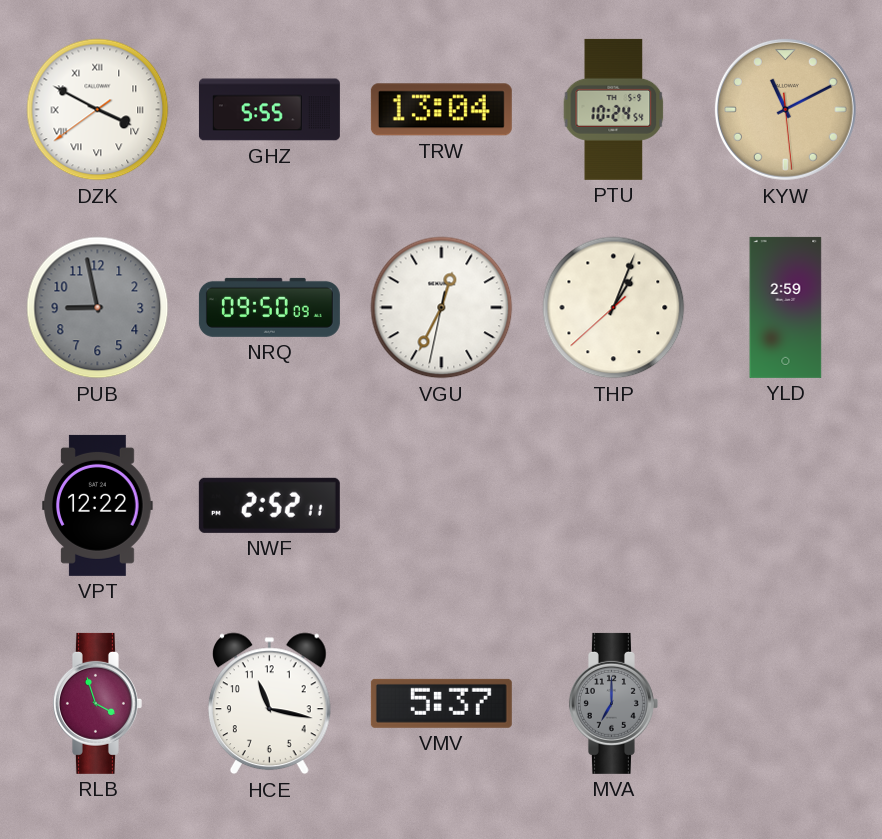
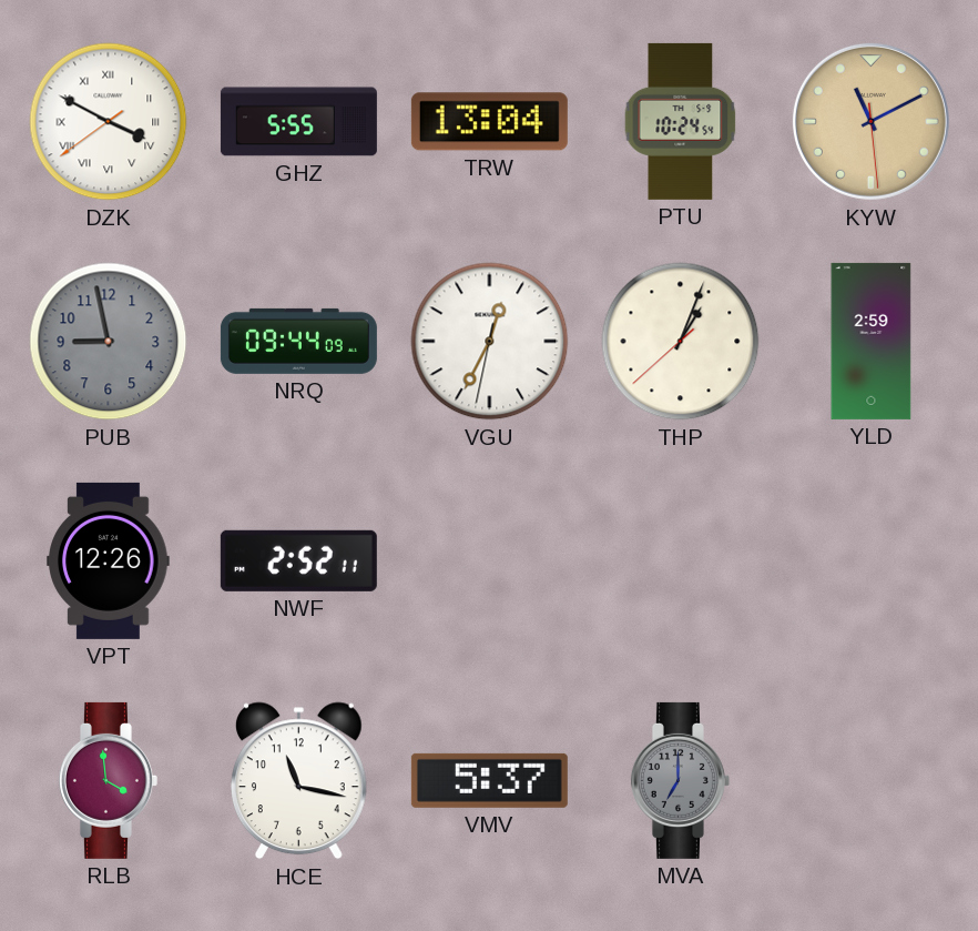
NRQ: 09:50 -> 09:44 (298, 341)
VPT: 12:22 -> 12:26 (109, 560)
RLB: 3:57 -> 3:59 (108, 780)
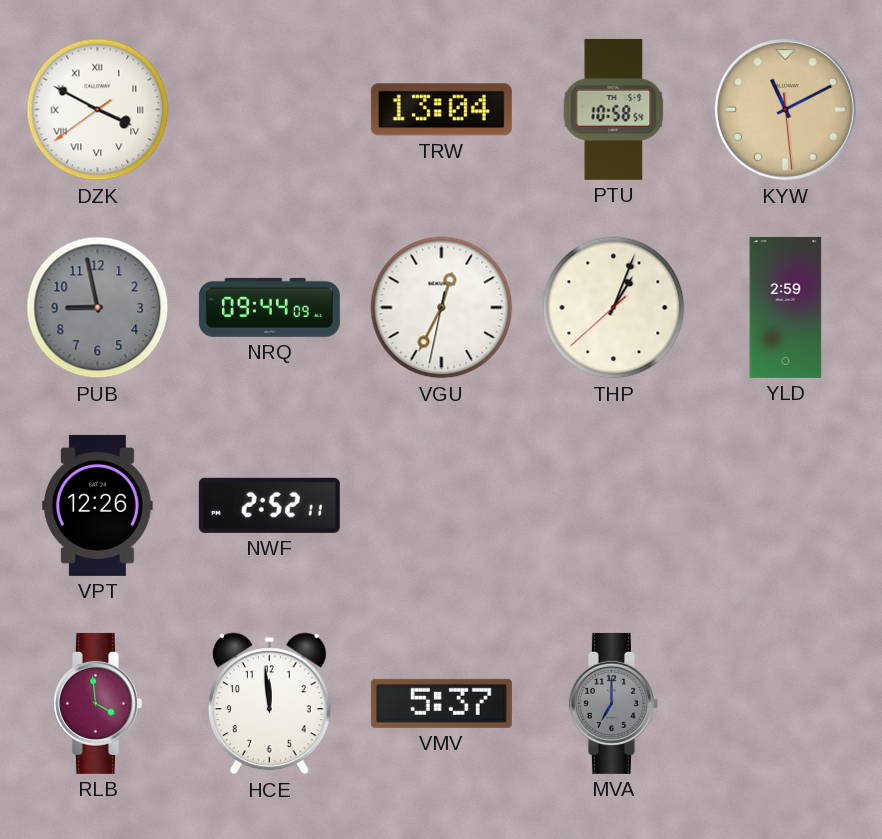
GHZ: 5:55 -> none (298, 122)
PTU: 10:24 -> 10:58 (614, 109)
HCE: 11:17 -> 11:59 (269, 704)
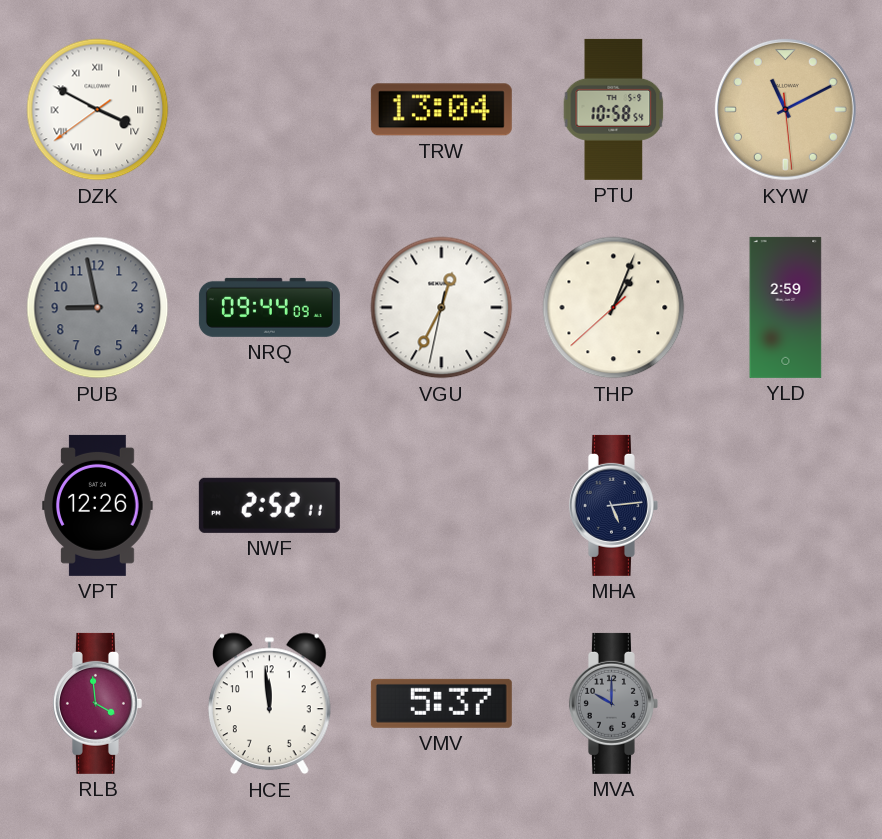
MHA: none -> 5:14 (613, 505)
MVA: 7:00 -> 10:00 (613, 703)
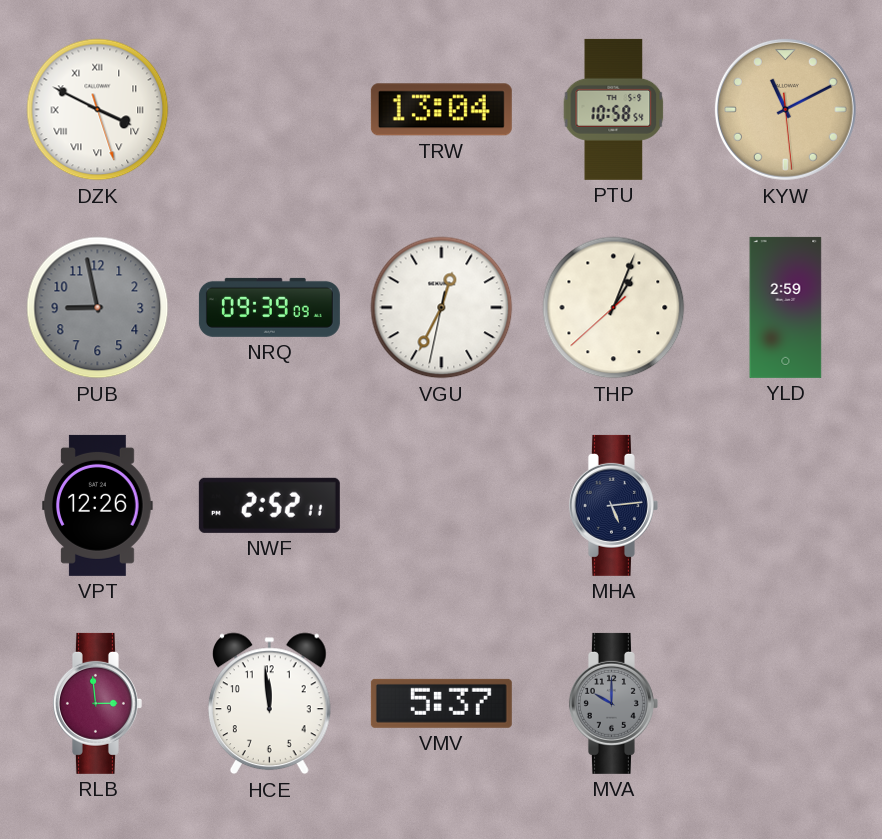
DZK: 3:49:39 -> 3:49:27 (98, 110)
NRQ: 09:44 -> 09:39 (269, 307)
RLB: 3:59 -> 2:59 (97, 703)
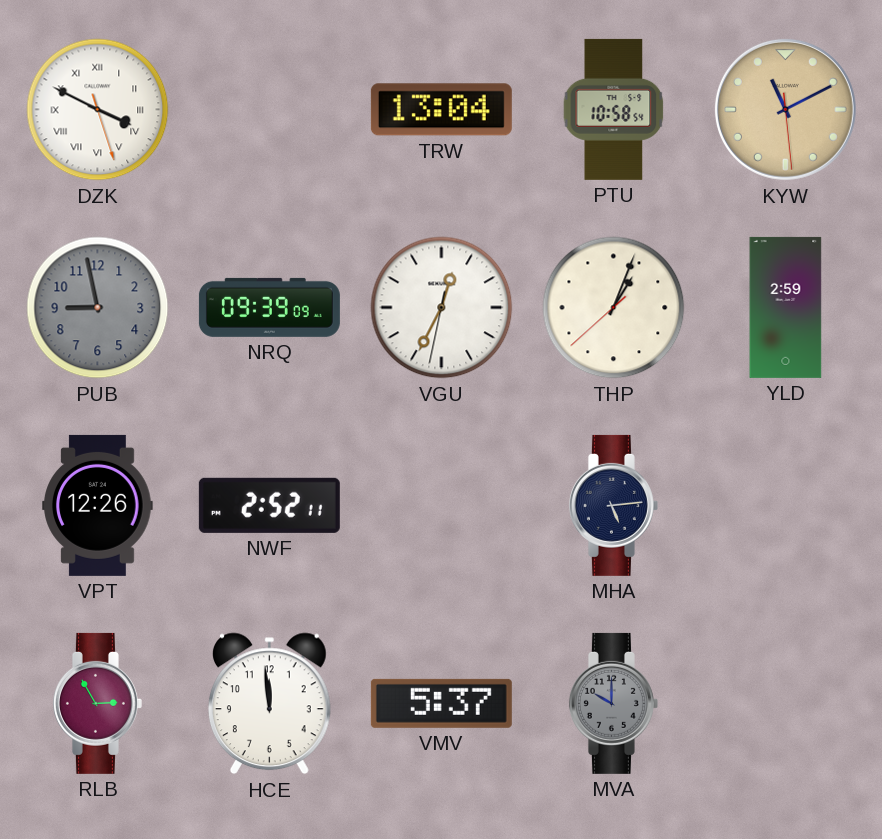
RLB: 2:59 -> 2:55 (97, 703)
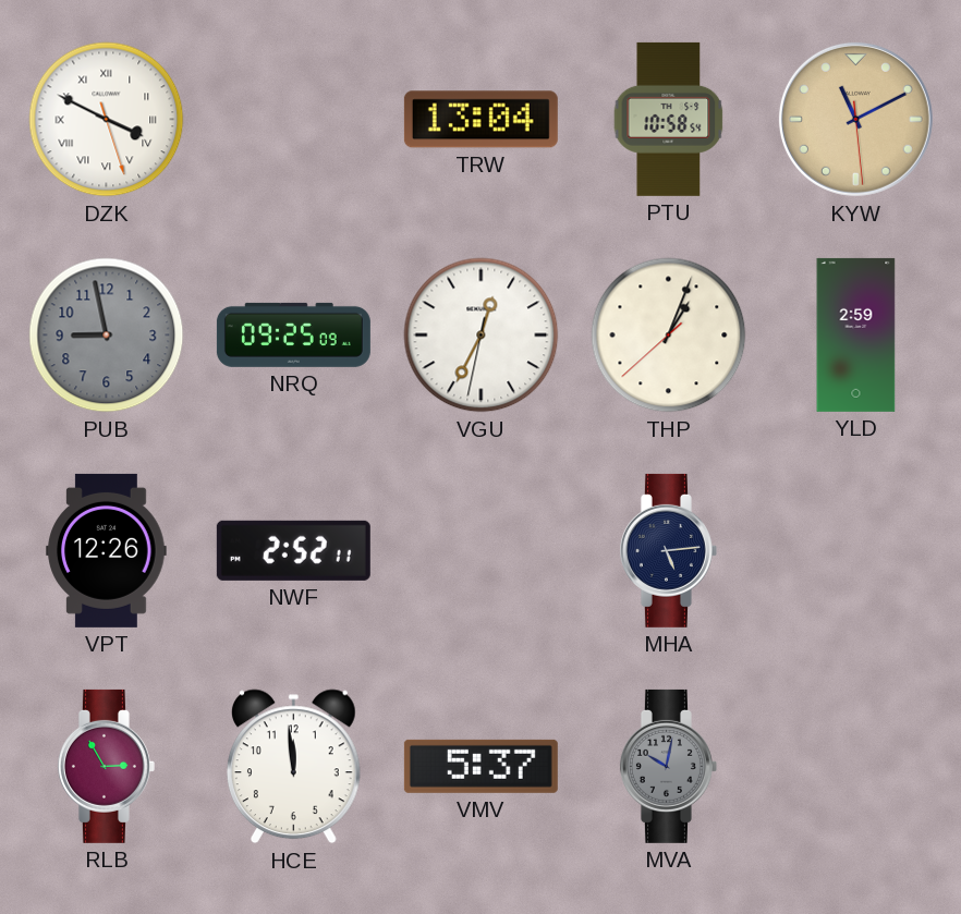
NRQ: 09:39 -> 09:25 (293, 334)
MVA: 10:00 -> 10:02 (668, 766)
